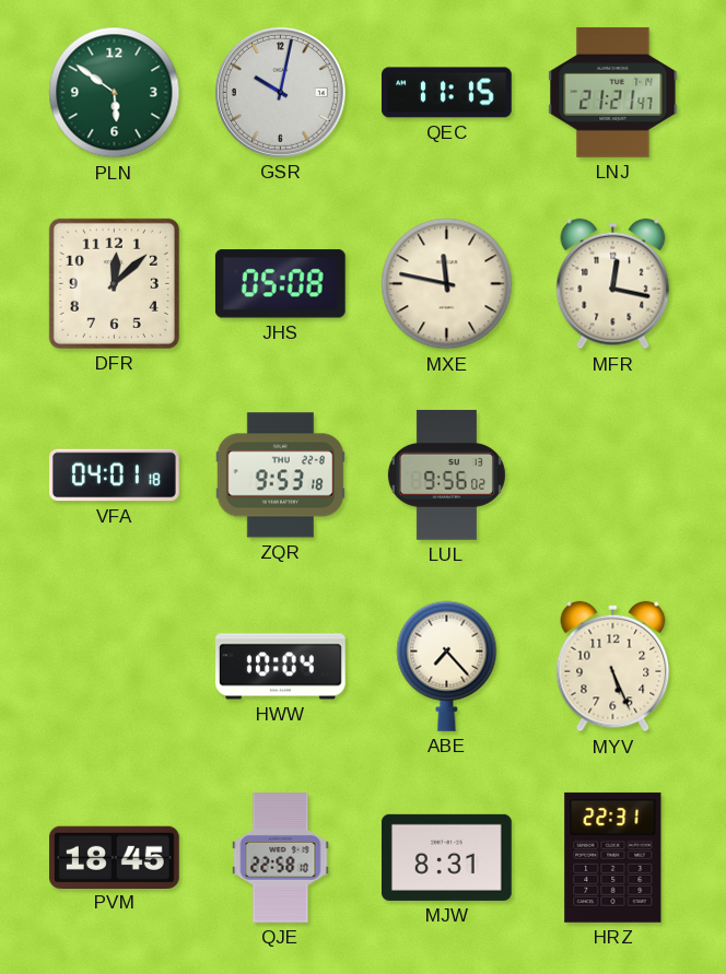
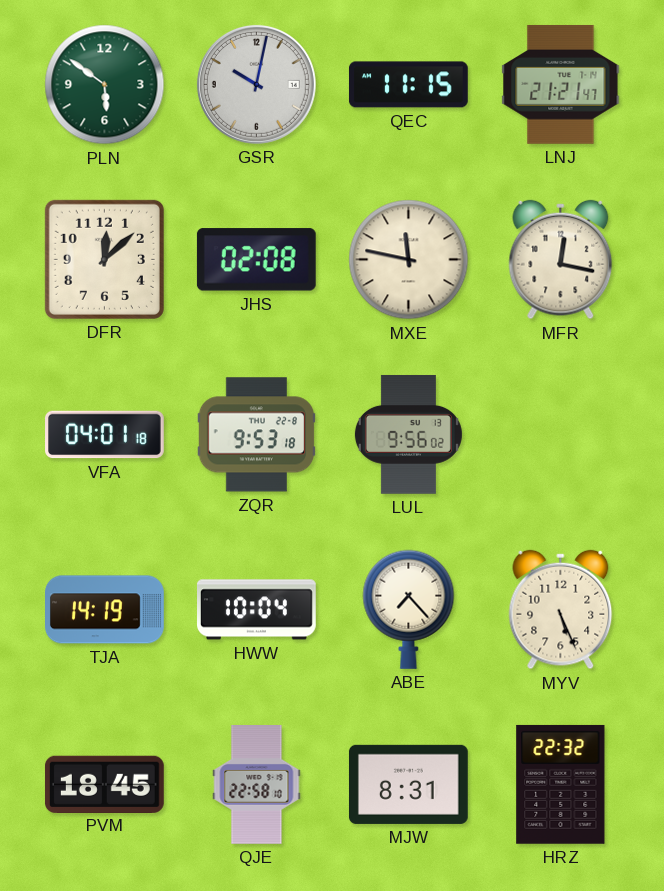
JHS: 05:08 -> 02:08 (256, 260)
TJA: none -> 14:19 (105, 610)
HRZ: 22:31 -> 22:32 (561, 784)
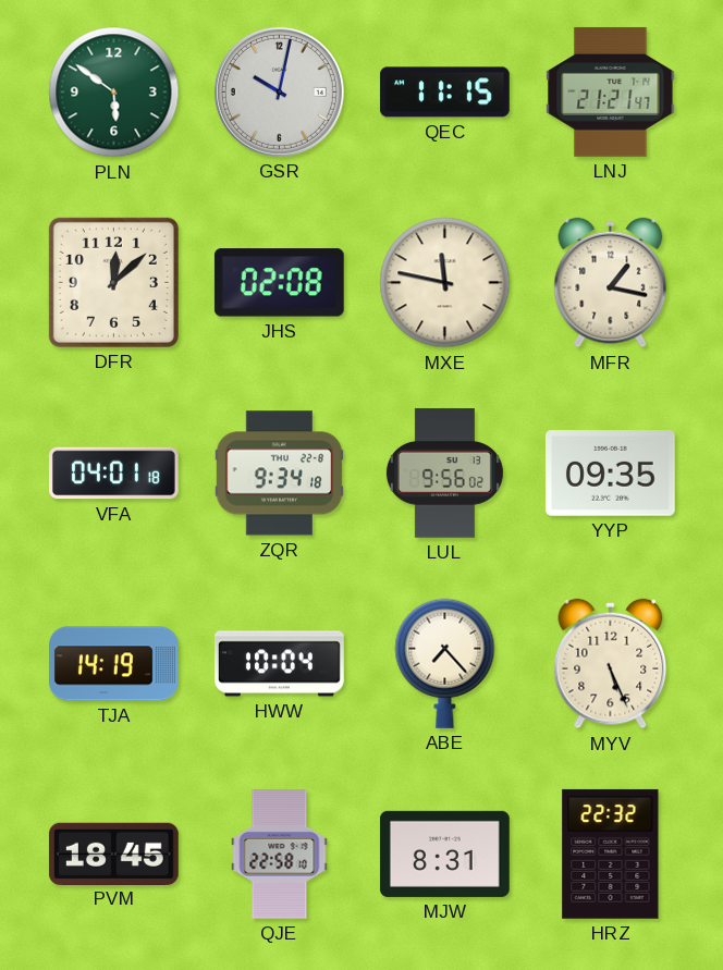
MFR: 12:17 -> 1:17 (611, 283)
ZQR: 9:53 -> 9:34 (280, 474)
YYP: none -> 09:35 (610, 474)
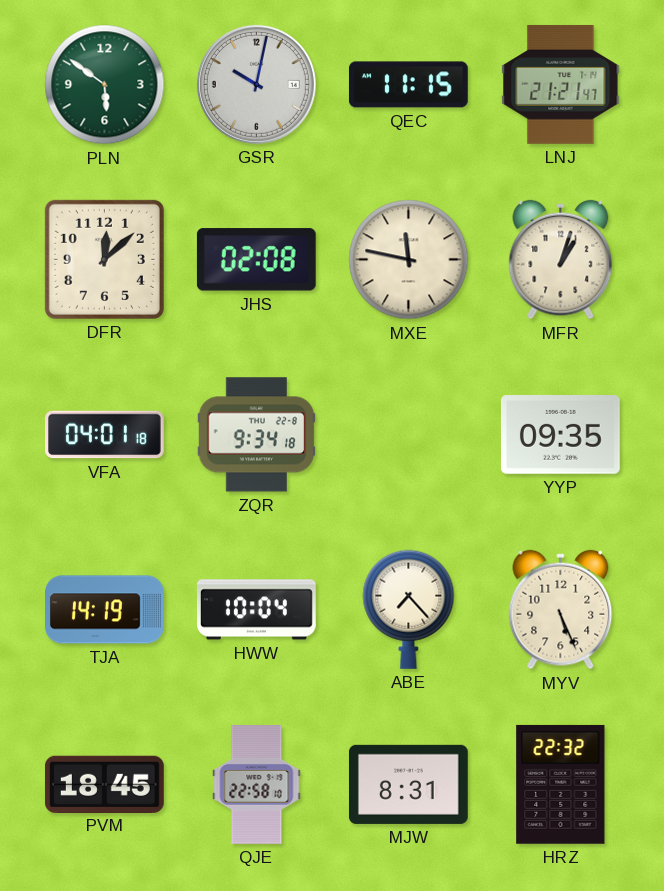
MFR: 1:17 -> 1:03 (561, 260)
LUL: 9:56 -> none (444, 472)
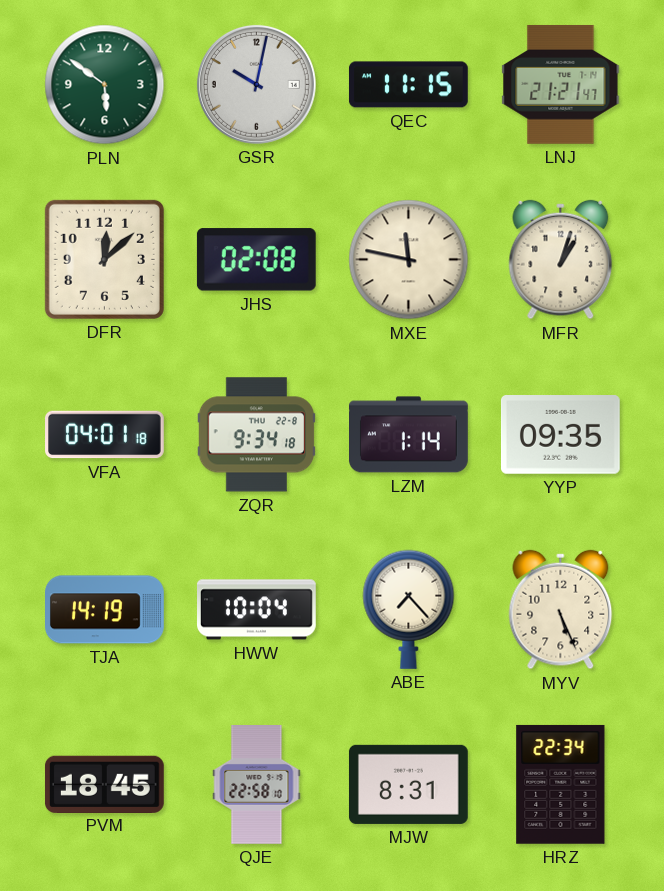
LZM: none -> 1:14 (409, 435)
HRZ: 22:32 -> 22:34 (561, 784)
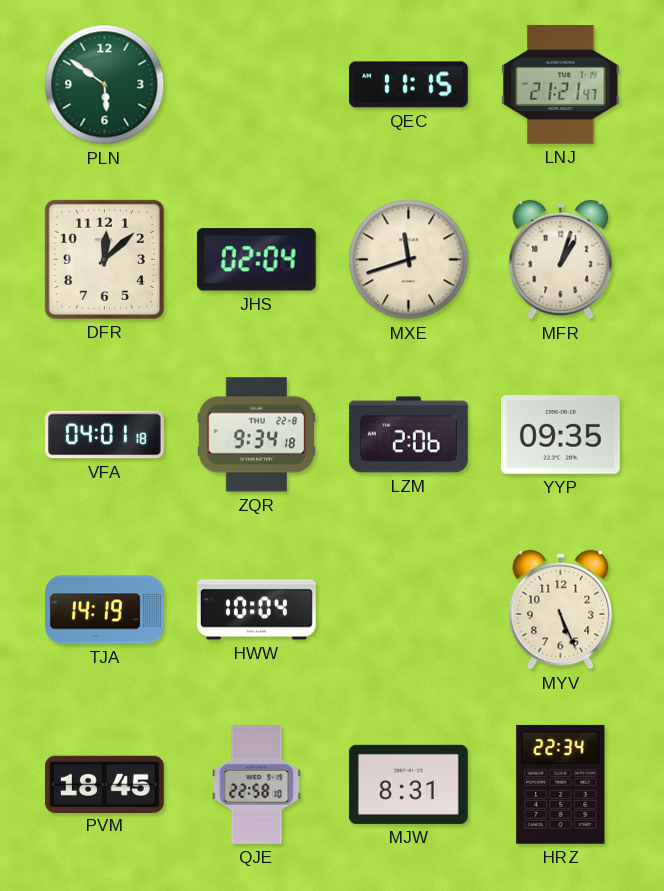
GSR: 10:02 -> none (256, 84)
JHS: 02:08 -> 02:04 (256, 260)
MXE: 11:47 -> 11:42 (409, 260)
LZM: 1:14 -> 2:06 (409, 435)
ABE: 7:23 -> none (409, 609)
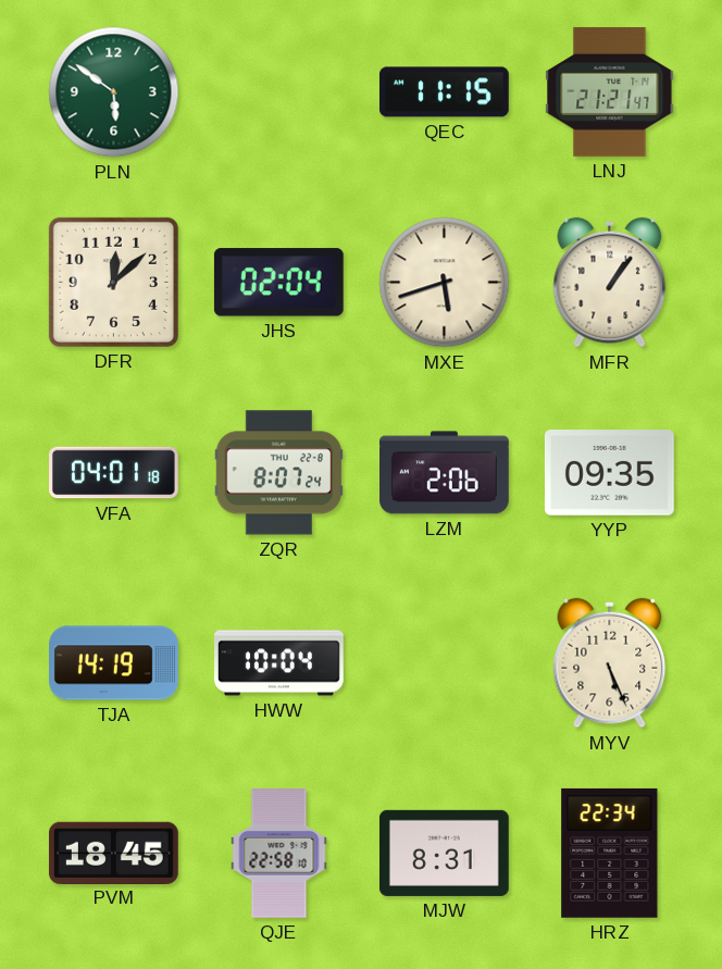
MXE: 11:42 -> 5:42 (445, 283)
MFR: 1:03 -> 1:06 (610, 283)
ZQR: 9:34 -> 8:07 (279, 473)
